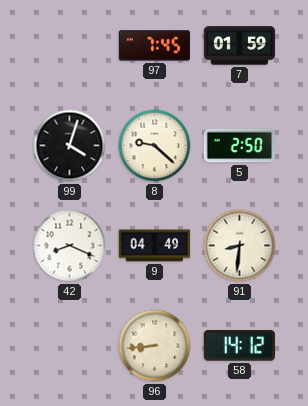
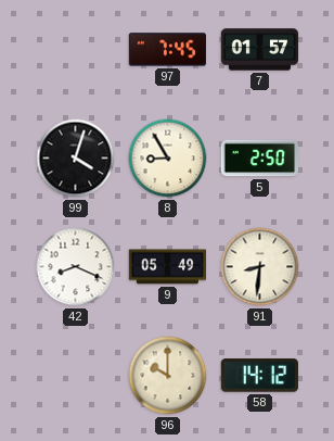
7: 01:59 -> 01:57 (260, 50)
8: 9:22 -> 8:55 (168, 159)
9: 04:49 -> 05:49 (168, 267)
96: 8:44 -> 10:00 (168, 376)
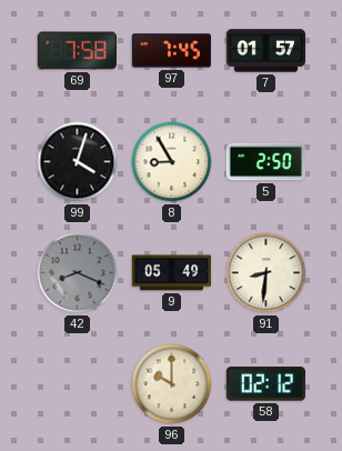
69: none -> 7:58 (77, 51)
42 dial: white -> grey (78, 273)
58: 14:12 -> 02:12 (265, 384)
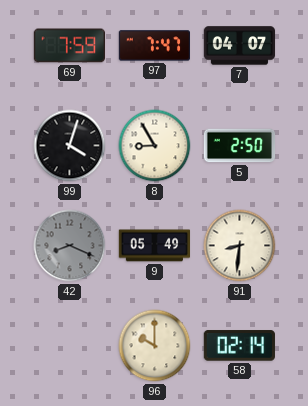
69: 7:58 -> 7:59 (69, 46)
97: 7:45 -> 7:47 (154, 46)
7: 01:57 -> 04:07 (240, 46)
58: 02:12 -> 02:14 (239, 346)
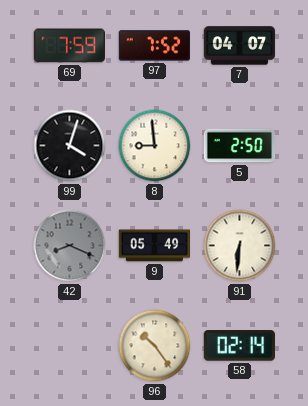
97: 7:47 -> 7:52 (154, 46)
8: 8:55 -> 8:59 (155, 146)
91: 8:31 -> 6:31 (240, 246)
96: 10:00 -> 10:24 (155, 346)
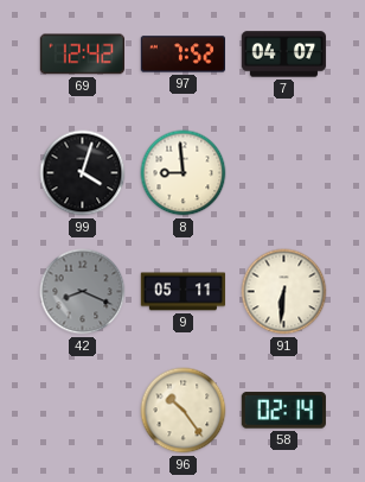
69: 7:59 -> 12:42 (82, 55)
5: 2:50 -> none (240, 146)
9: 05:49 -> 05:11 (184, 292)
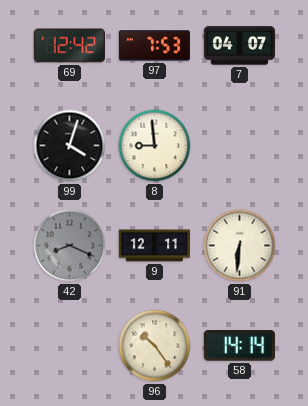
97: 7:52 -> 7:53 (154, 46)
9: 05:11 -> 12:11 (155, 246)
58: 02:14 -> 14:14 (239, 346)
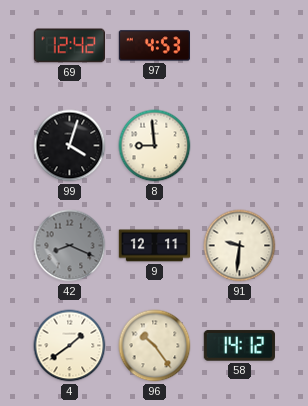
97: 7:53 -> 4:53 (154, 46)
7: 04:07 -> none (240, 46)
91: 6:31 -> 9:31 (240, 246)
4: none -> 1:39 (70, 346)
58: 14:14 -> 14:12 (239, 346)
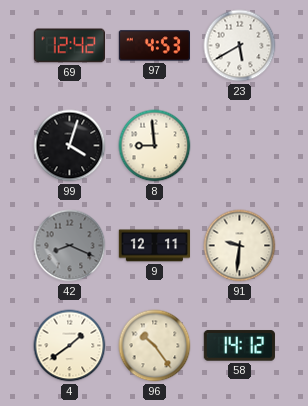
23: none -> 5:40 (240, 46)
